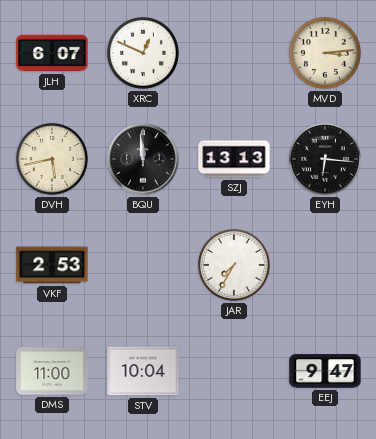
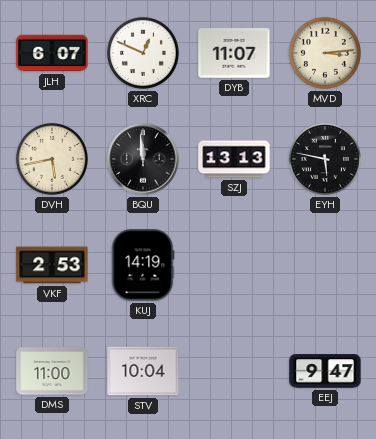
DYB: none -> 11:07 (234, 53)
EYH: 6:16 -> 5:47 (325, 159)
KUJ: none -> 14:19 (143, 265)
JAR: 7:35 -> none (234, 265)
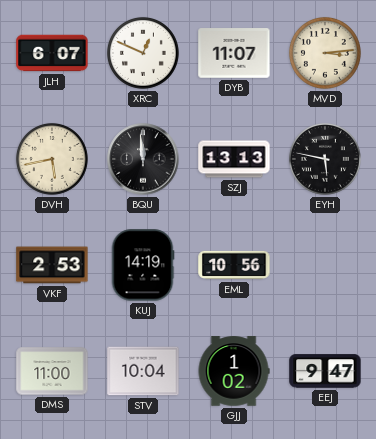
EML: none -> 10:56 (234, 265)
GJJ: none -> 1:02 (234, 371)
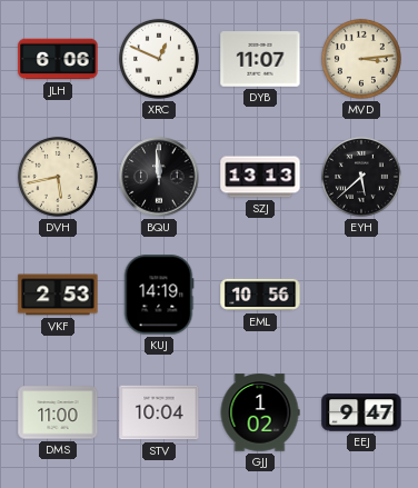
JLH: 6:07 -> 6:06 (58, 59)
EYH: 5:47 -> 5:38 (361, 177)
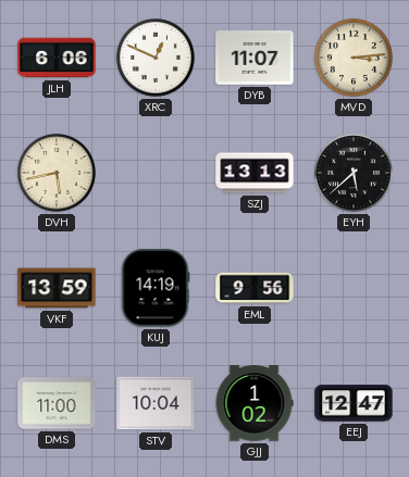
BQU: 11:59 -> none (159, 177)
VKF: 2:53 -> 13:59 (57, 288)
EML: 10:56 -> 9:56 (255, 288)
EEJ: 9:47 -> 12:47 (354, 403)
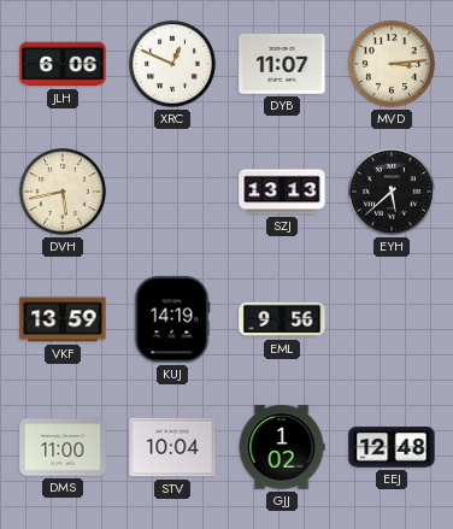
EEJ: 12:47 -> 12:48 (392, 447)
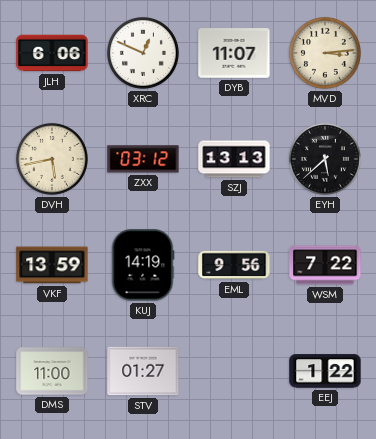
ZXX: none -> 03:12 (143, 159)
WSM: none -> 7:22 (325, 265)
STV: 10:04 -> 01:27 (143, 371)
GJJ: 1:02 -> none (282, 447)
EEJ: 12:48 -> 1:22 (325, 371)
